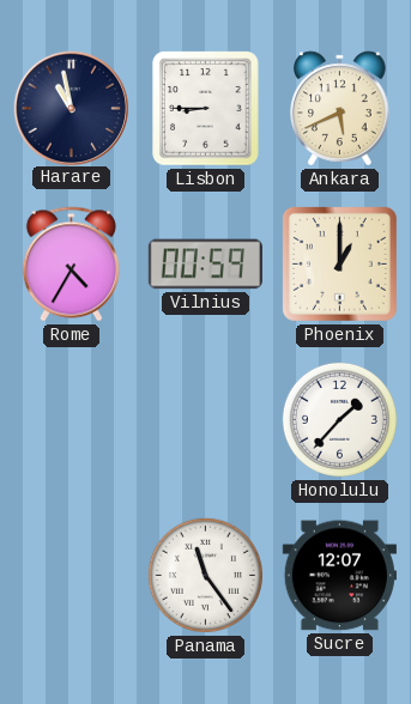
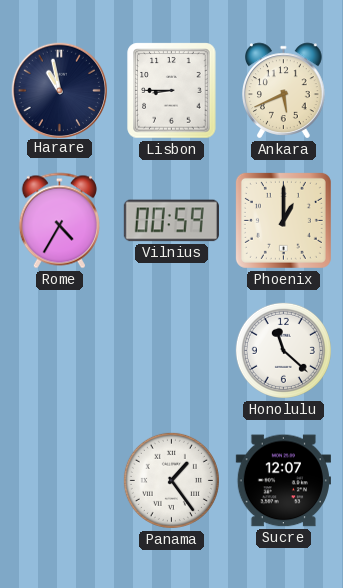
Honolulu: 1:37 -> 11:22 (283, 350)
Panama: 11:24 -> 1:24 (171, 480)
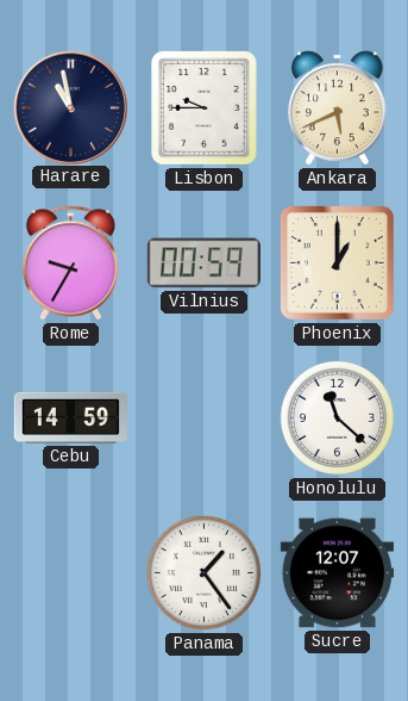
Lisbon: 8:45 -> 9:45 (205, 108)
Rome: 4:35 -> 9:35 (70, 263)
Cebu: none -> 14:59 (70, 417)
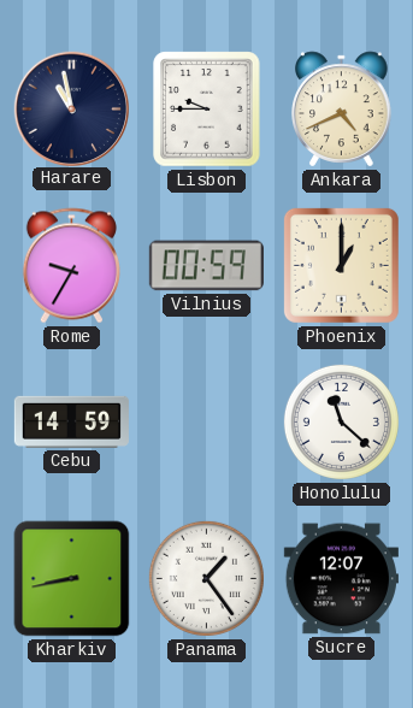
Ankara: 5:41 -> 4:41 (342, 110)
Kharkiv: none -> 8:43 (72, 579)
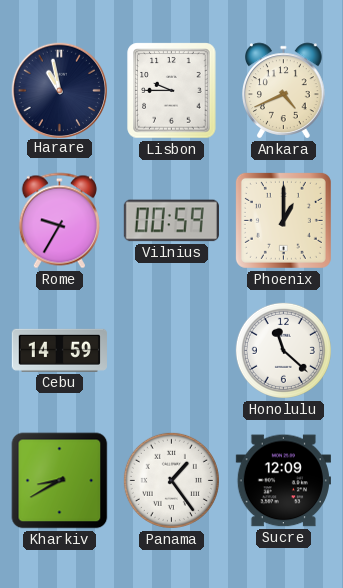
Kharkiv: 8:43 -> 8:40 (60, 481)
Sucre: 12:07 -> 12:09 (283, 481)
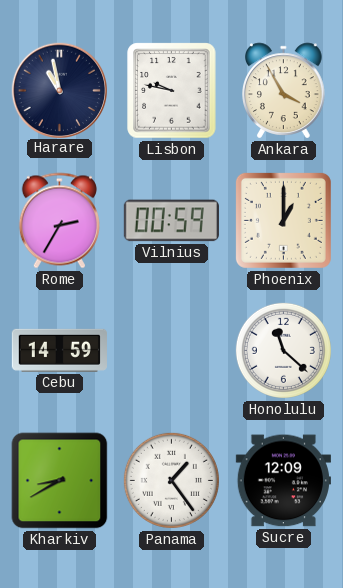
Lisbon: 9:45 -> 9:47 (172, 91)
Ankara: 4:41 -> 3:55 (284, 91)
Rome: 9:35 -> 2:35 (59, 221)
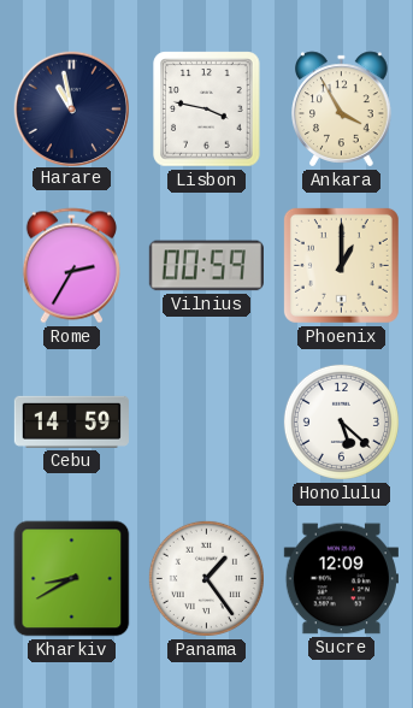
Lisbon: 9:47 -> 3:47 (207, 110)
Honolulu: 11:22 -> 5:22 (341, 421)
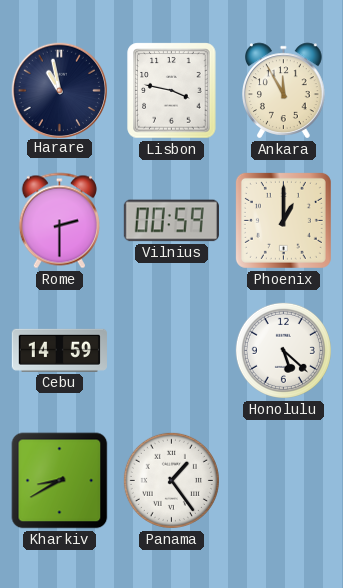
Ankara: 3:55 -> 11:55 (284, 91)
Rome: 2:35 -> 2:30 (59, 221)
Sucre: 12:09 -> none (341, 579)
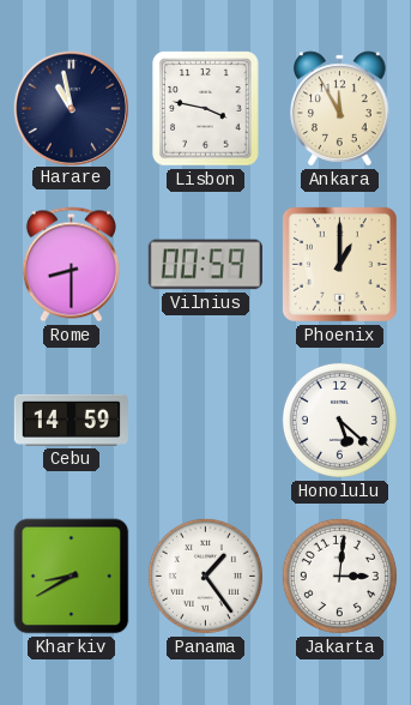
Rome: 2:30 -> 8:30 (71, 265)
Jakarta: none -> 3:01 (339, 576)
